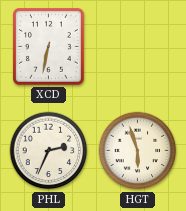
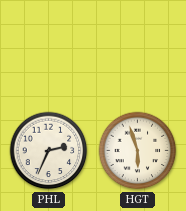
XCD: 6:32 -> none (49, 47)
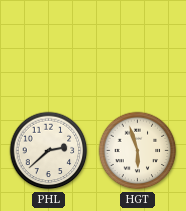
PHL: 2:34 -> 2:38 (49, 151)
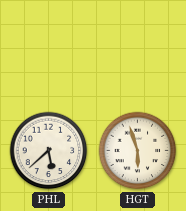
PHL: 2:38 -> 5:38 (49, 151)
